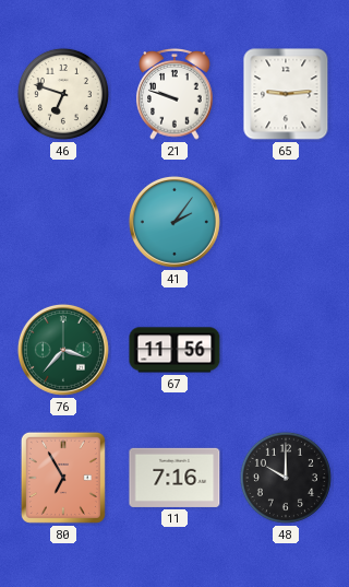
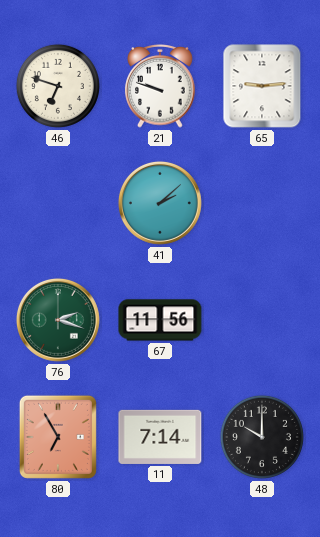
41: 2:06 -> 2:08 (160, 203)
76: 3:37 -> 2:18 (58, 320)
11: 7:16 -> 7:14 (160, 437)
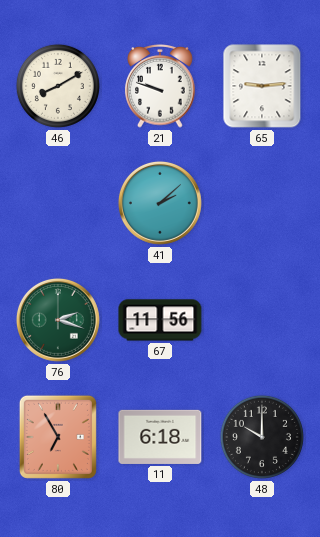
46: 6:48 -> 8:10 (58, 86)
11: 7:14 -> 6:18 (160, 437)
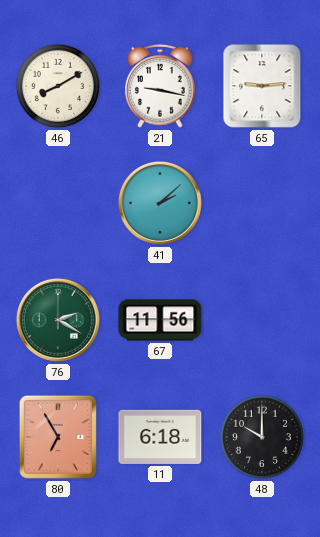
21: 9:48 -> 9:17 (160, 87)
76: 2:18 -> 2:20 (58, 320)
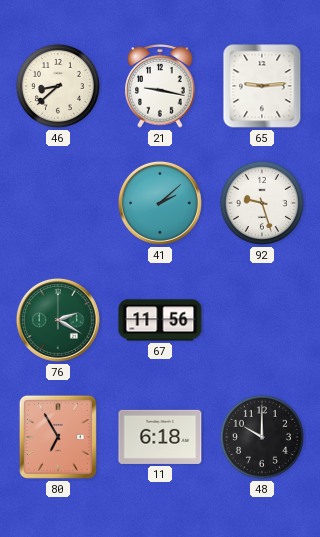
46: 8:10 -> 8:38 (58, 86)
92: none -> 9:27 (262, 203)
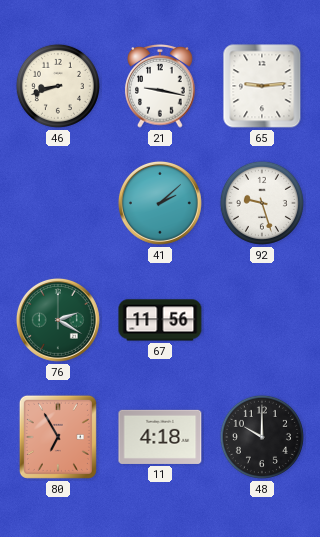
46: 8:38 -> 8:42 (58, 86)
11: 6:18 -> 4:18 (160, 437)
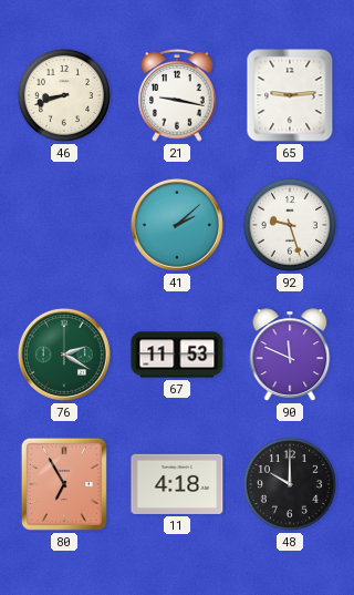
67: 11:56 -> 11:53 (177, 355)
90: none -> 11:49 (290, 355)
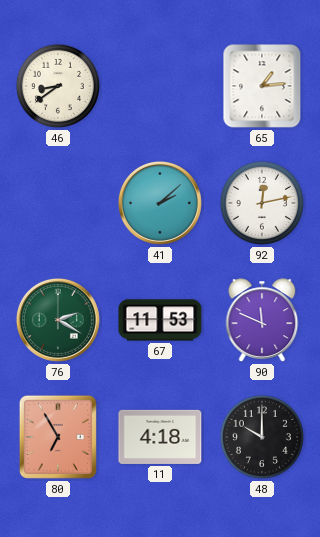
46: 8:42 -> 8:39 (58, 86)
21: 9:17 -> none (177, 96)
65: 9:14 -> 1:14 (262, 86)
92: 9:27 -> 12:13 (262, 203)
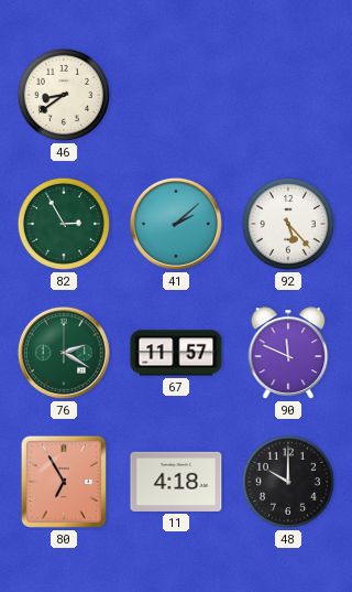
65: 1:14 -> none (262, 86)
82: none -> 2:55 (64, 224)
92: 12:13 -> 5:23 (288, 224)
67: 11:53 -> 11:57 (176, 353)
